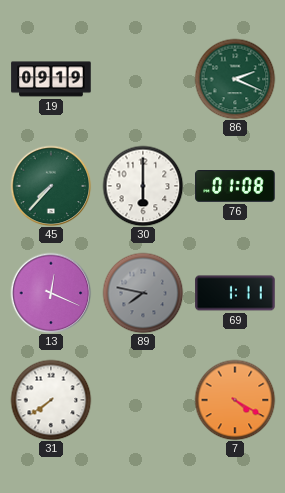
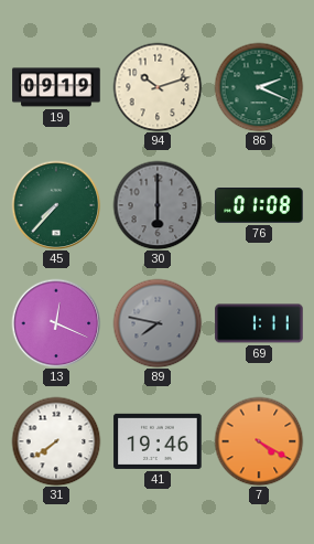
94: none -> 10:12 (158, 87)
30 dial: white -> grey (158, 205)
41: none -> 19:46 (158, 441)
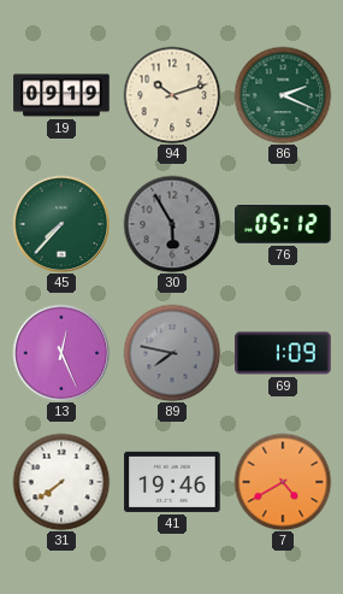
30: 6:00 -> 5:55 (172, 224)
76: 01:08 -> 05:12 (283, 224)
13: 12:19 -> 12:26 (61, 353)
69: 1:11 -> 1:09 (283, 353)
7: 4:20 -> 4:40 (283, 482)
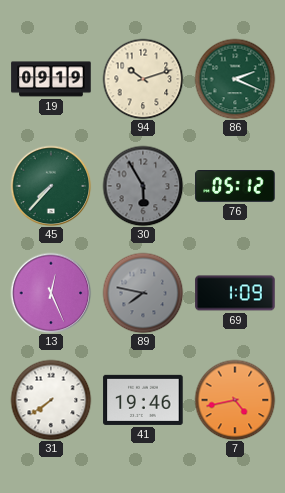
7: 4:40 -> 4:43 (235, 400)
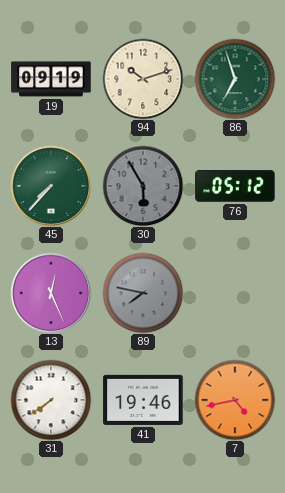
86: 2:19 -> 6:57 (235, 79)
69: 1:09 -> none (235, 293)
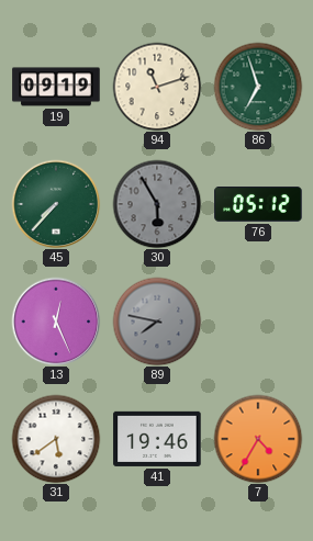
94: 10:12 -> 11:12 (157, 87)
31: 7:39 -> 5:39 (56, 439)
7: 4:43 -> 4:35 (258, 439)
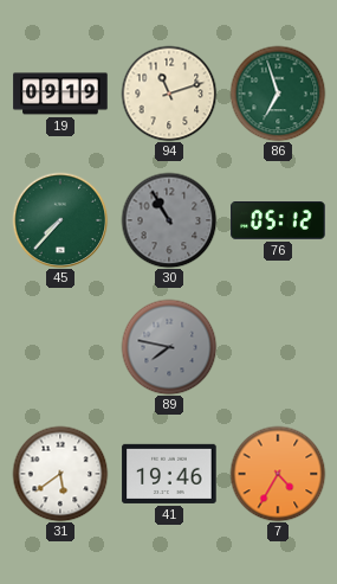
30: 5:55 -> 10:55 (169, 220)
13: 12:26 -> none (56, 322)
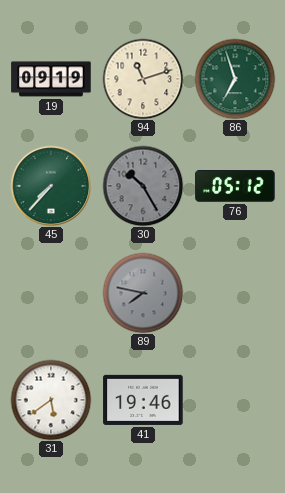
30: 10:55 -> 10:25 (143, 186)
7: 4:35 -> none (278, 474)
